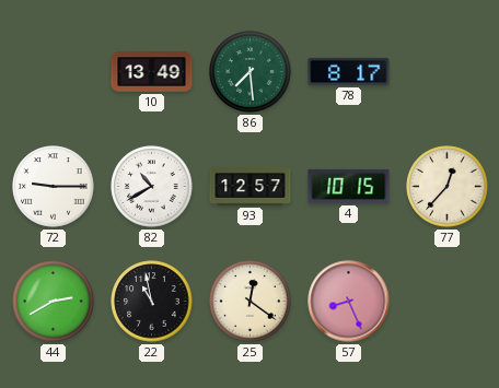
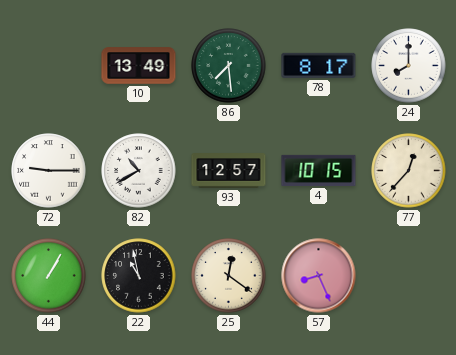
24: none -> 8:00 (409, 66)
44: 2:40 -> 1:05 (49, 276)
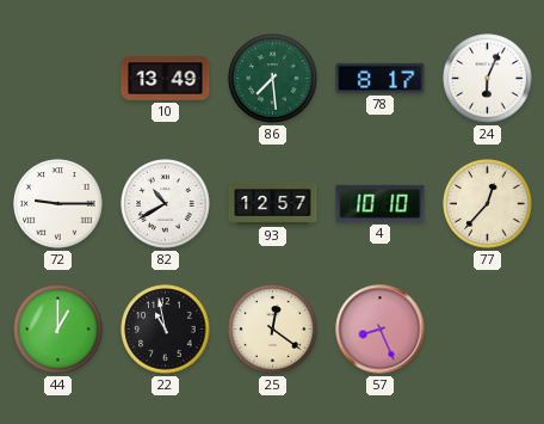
24: 8:00 -> 6:04 (488, 79)
4: 10:15 -> 10:10 (381, 203)
44: 1:05 -> 1:00 (58, 330)
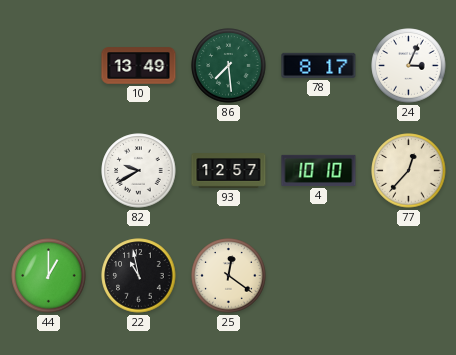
24: 6:04 -> 3:04 (409, 66)
72: 9:15 -> none (58, 204)
82: 10:40 -> 9:40 (139, 171)
57: 8:26 -> none (381, 330)
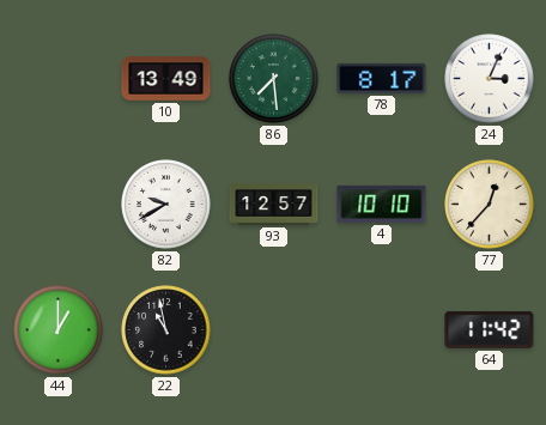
25: 12:21 -> none (229, 276)
64: none -> 11:42 (490, 329)
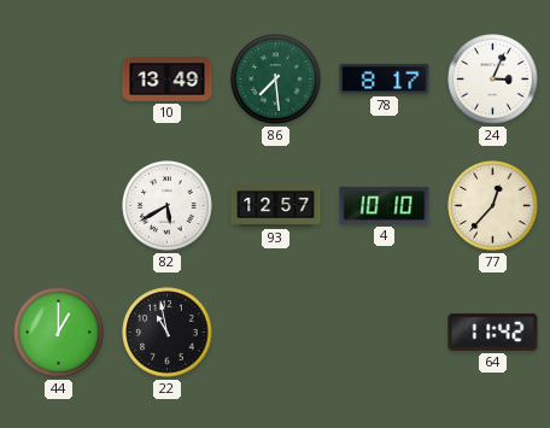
82: 9:40 -> 5:40 (168, 206)
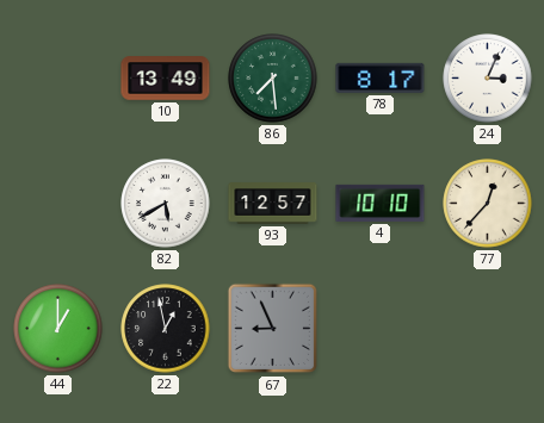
22: 10:58 -> 12:58 (166, 329)
67: none -> 8:56 (273, 329)
64: 11:42 -> none (493, 332)
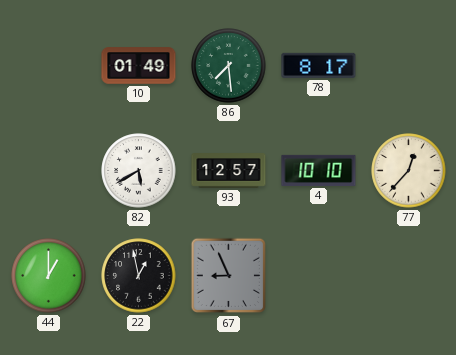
10: 13:49 -> 01:49 (139, 66)
24: 3:04 -> none (488, 79)
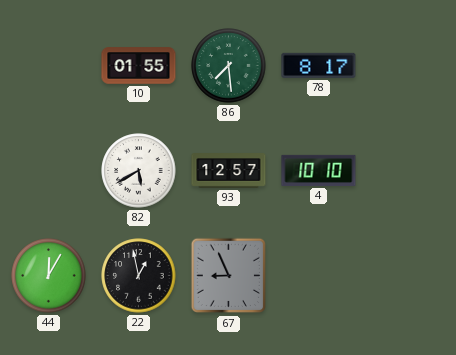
10: 01:49 -> 01:55 (139, 66)
77: 12:37 -> none (409, 171)
44: 1:00 -> 12:05 (49, 276)
